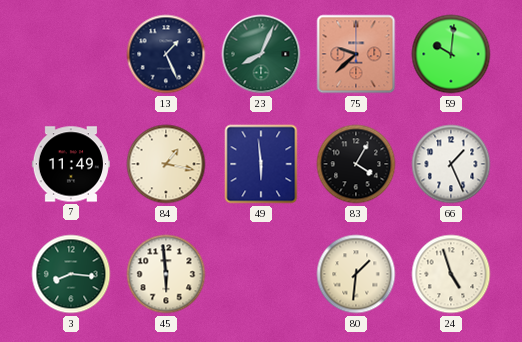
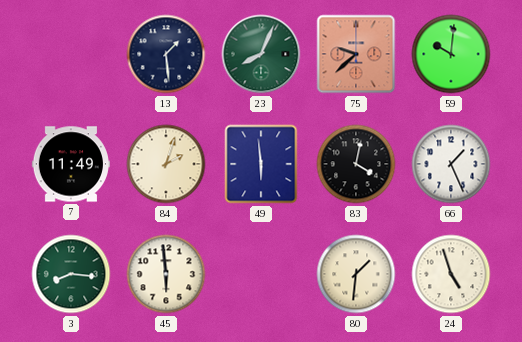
13: 1:26 -> 1:29 (166, 54)
84: 1:17 -> 2:03 (166, 164)
83: 4:05 -> 4:02 (356, 164)
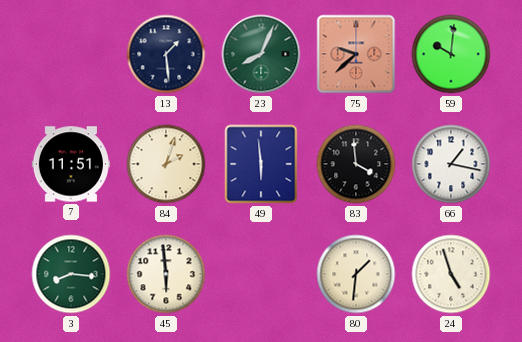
7: 11:49 -> 11:51 (71, 164)
83: 4:02 -> 3:59 (356, 164)
66: 1:26 -> 1:17 (451, 164)
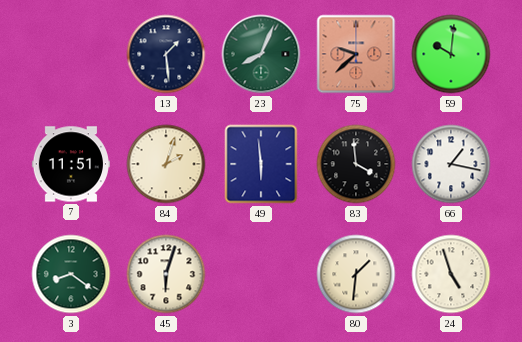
3: 8:16 -> 8:21 (71, 274)
45: 5:59 -> 6:03 (166, 274)
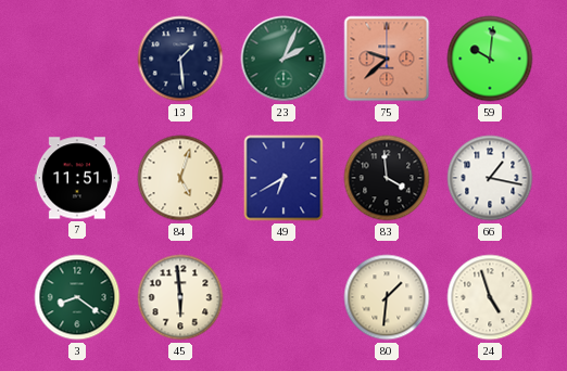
23: 8:04 -> 2:04 (283, 59)
84: 2:03 -> 5:03 (180, 178)
49: 5:59 -> 6:40 (283, 178)
45: 6:03 -> 5:59 (180, 297)
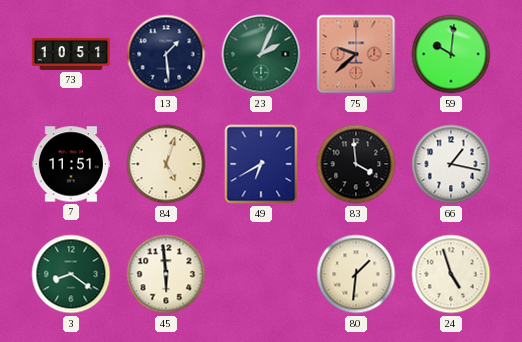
73: none -> 10:51 (70, 54)
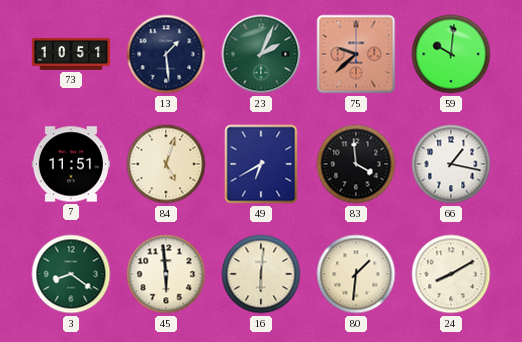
16: none -> 6:01 (261, 274)
24: 4:57 -> 8:10 (451, 274)
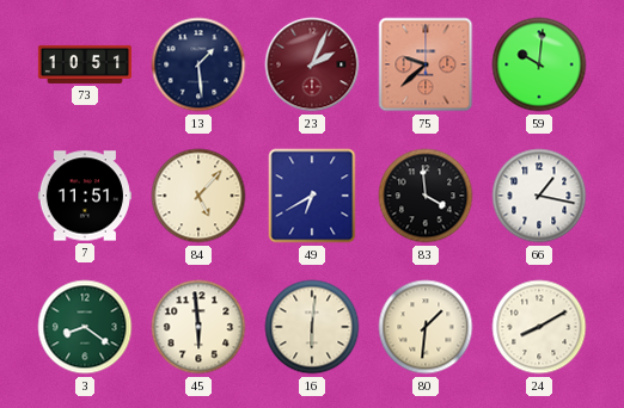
23 dial: green -> burgundy (312, 64)
84: 5:03 -> 5:07 (198, 196)
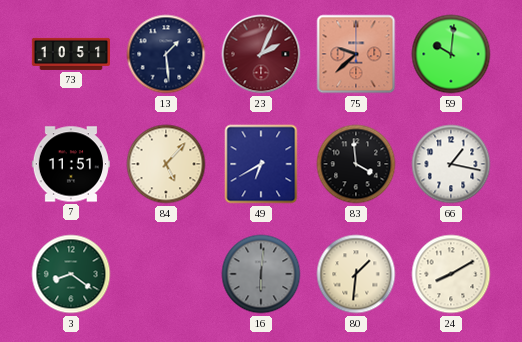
45: 5:59 -> none (198, 327)
16 dial: cream -> grey (261, 274)
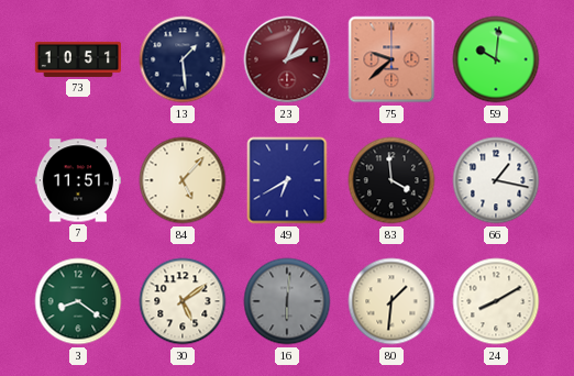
30: none -> 5:09 (183, 301)
